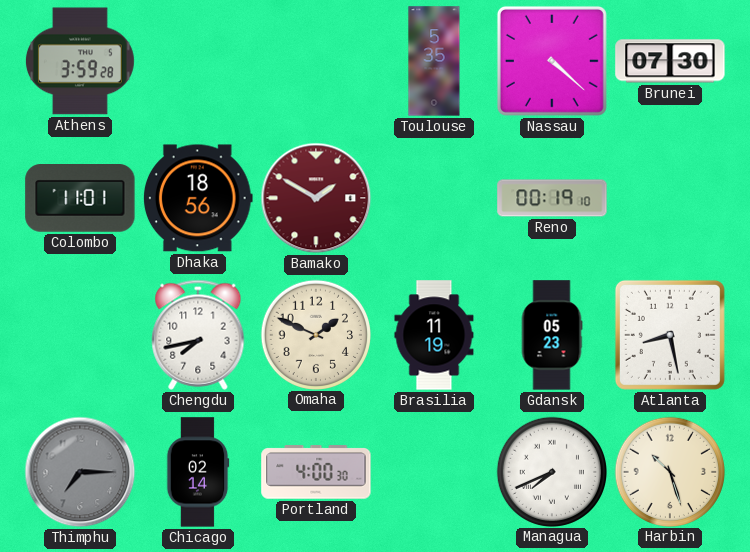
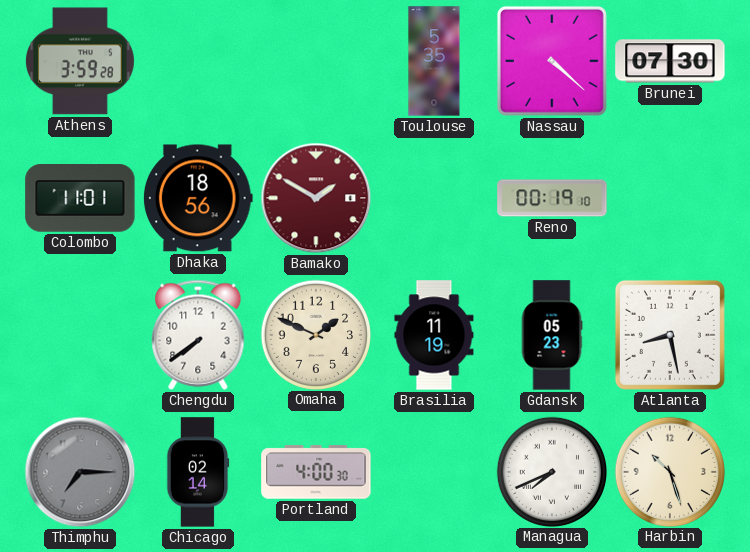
Chengdu: 7:43 -> 7:39 (198, 335)
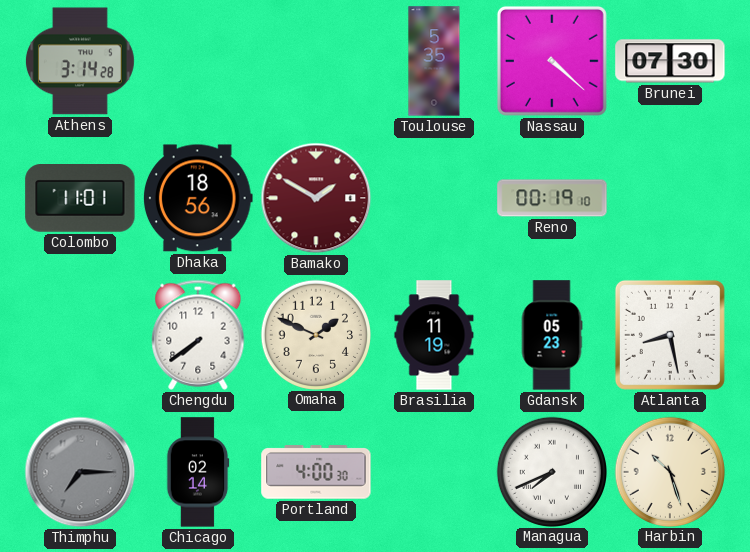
Athens: 3:59 -> 3:14 (80, 61)
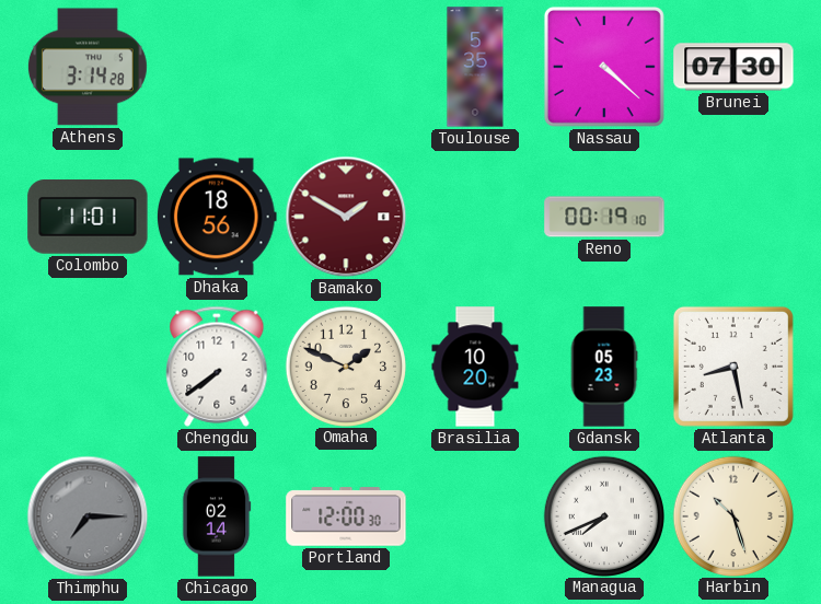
Brasilia: 11:19 -> 10:20 (475, 367)
Portland: 4:00 -> 12:00 (346, 516)
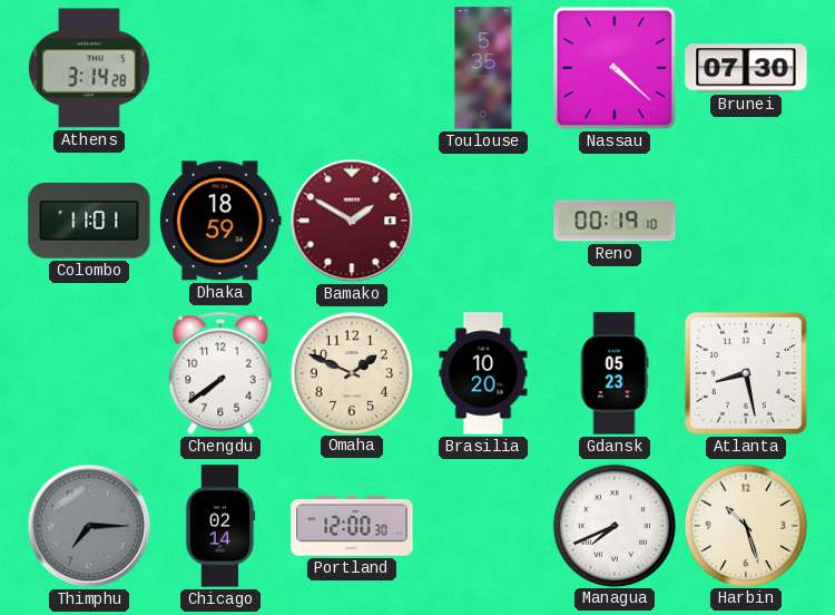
Dhaka: 18:56 -> 18:59 (220, 221)
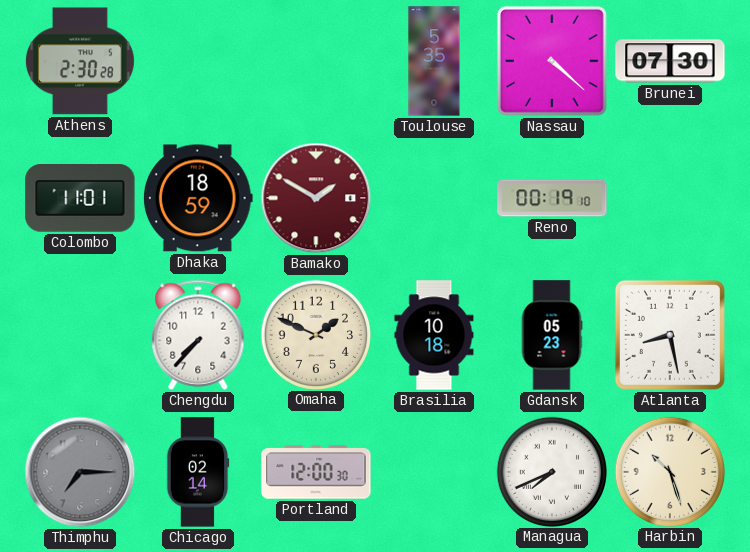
Athens: 3:14 -> 2:30 (80, 61)
Chengdu: 7:39 -> 7:37 (198, 335)
Brasilia: 10:20 -> 10:18 (434, 335)
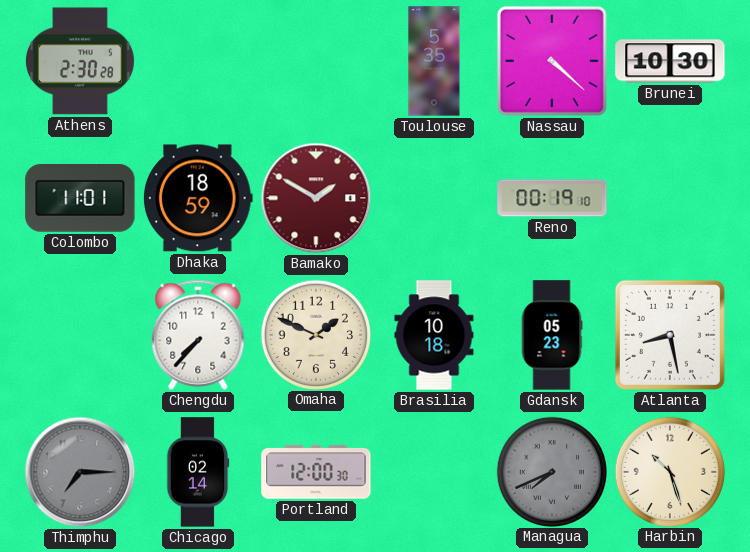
Brunei: 07:30 -> 10:30 (670, 61)
Managua dial: white -> grey (551, 471)
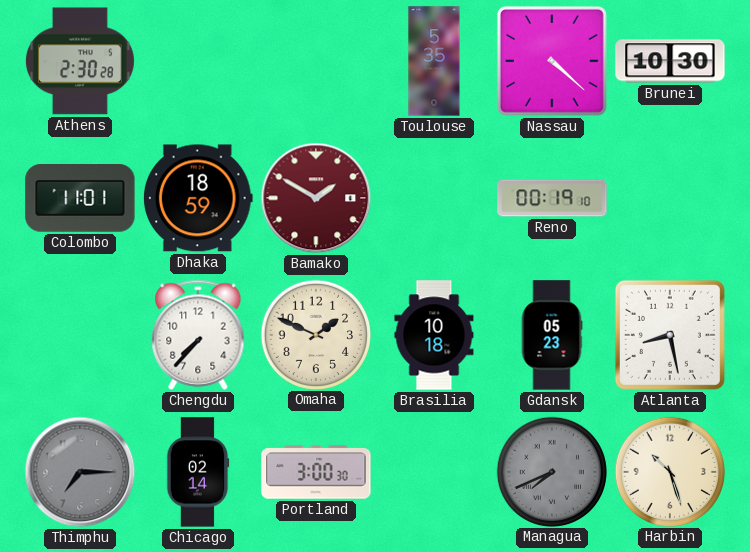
Portland: 12:00 -> 3:00 (316, 472)
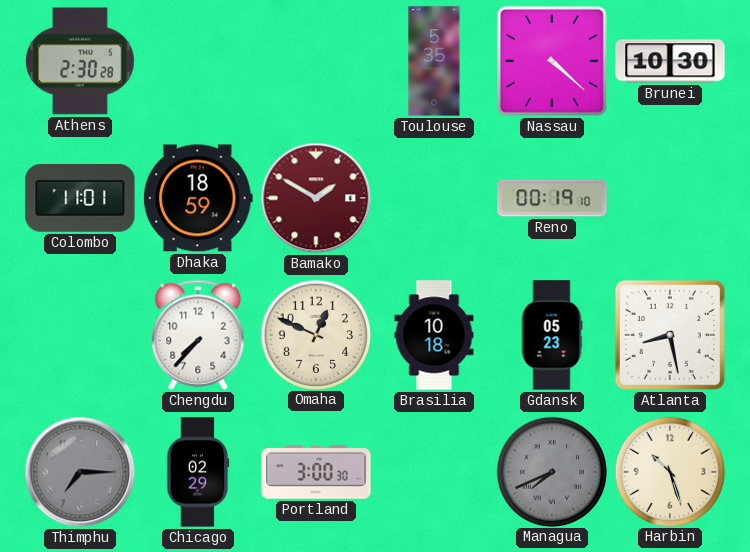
Omaha: 1:49 -> 12:49 (315, 334)
Chicago: 02:14 -> 02:29 (198, 472)
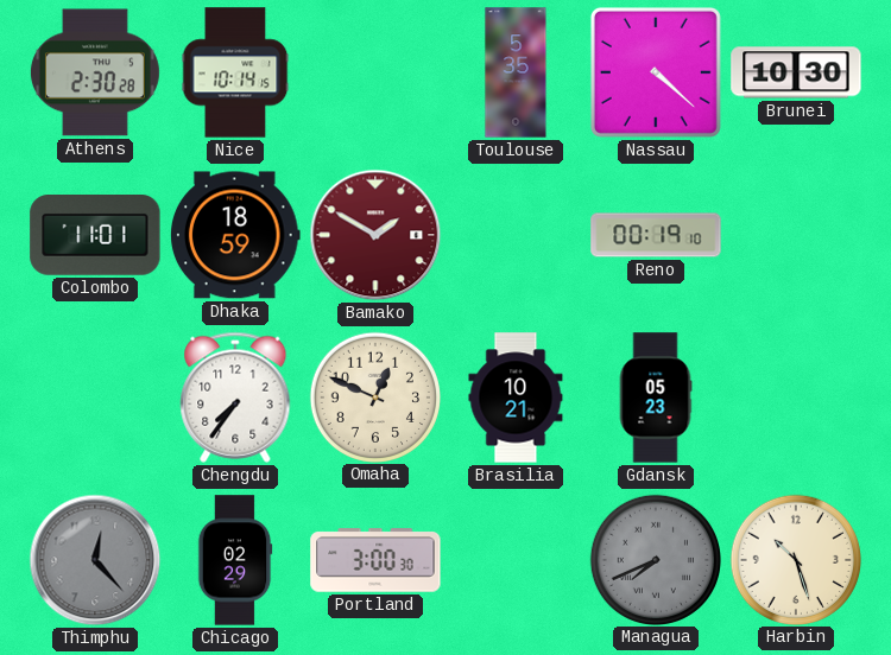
Nice: none -> 10:14 (235, 72)
Chengdu: 7:37 -> 7:36 (235, 398)
Brasilia: 10:18 -> 10:21 (516, 398)
Atlanta: 8:28 -> none (670, 335)
Thimphu: 7:15 -> 12:23 (95, 560)
